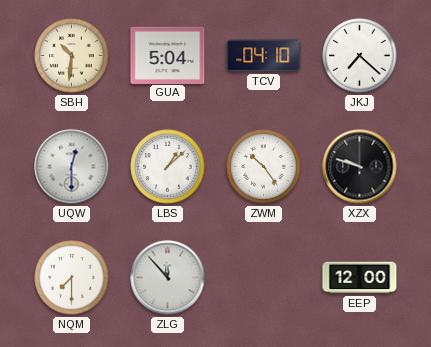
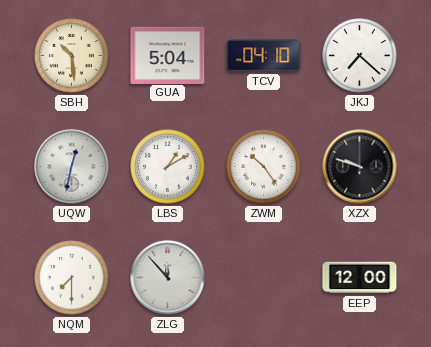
SBH: 10:31 -> 10:29 (72, 56)
UQW: 12:30 -> 12:32 (72, 167)
LBS: 1:08 -> 1:10 (168, 167)
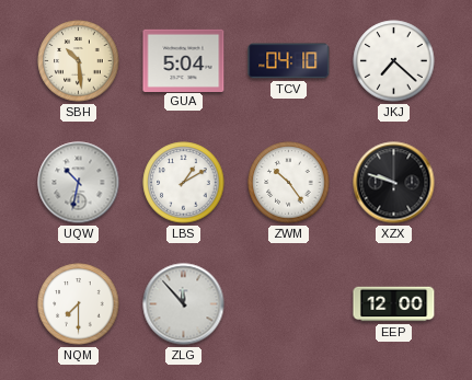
UQW: 12:32 -> 10:32 (79, 183)
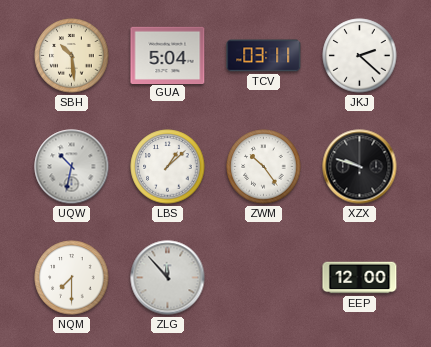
TCV: 04:10 -> 03:11 (264, 56)
JKJ: 7:22 -> 2:22 (360, 56)
LBS: 1:10 -> 1:08 (168, 167)
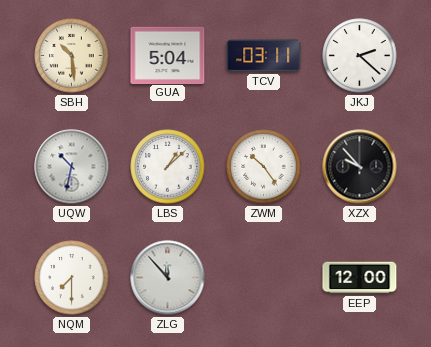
XZX: 9:48 -> 9:53 (360, 167)
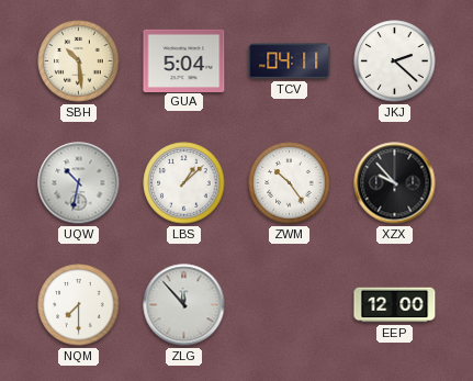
TCV: 03:11 -> 04:11 (290, 61)
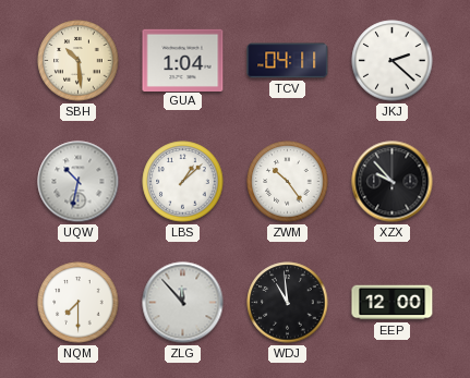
GUA: 5:04 -> 1:04 (183, 60)
WDJ: none -> 10:59 (288, 303)
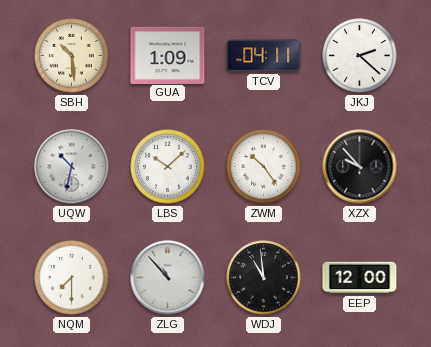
GUA: 1:04 -> 1:09 (168, 55)
LBS: 1:08 -> 10:08 (168, 167)
ZLG: 11:53 -> 10:53 (168, 278)
